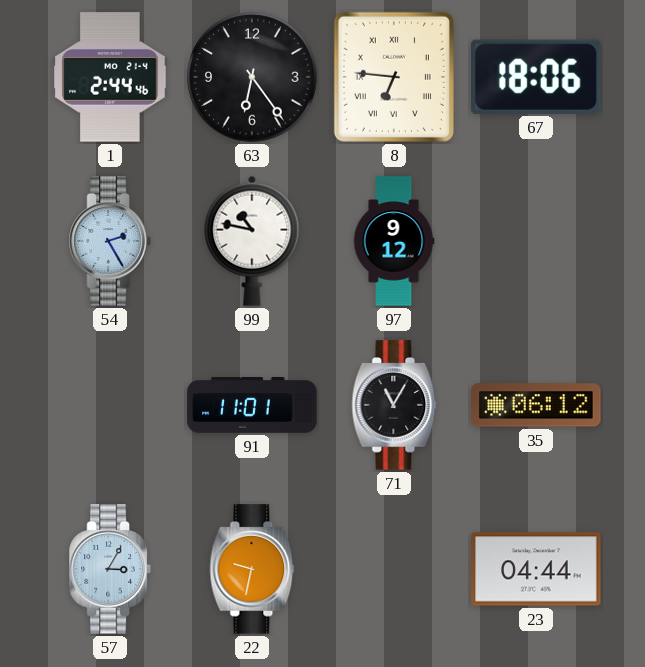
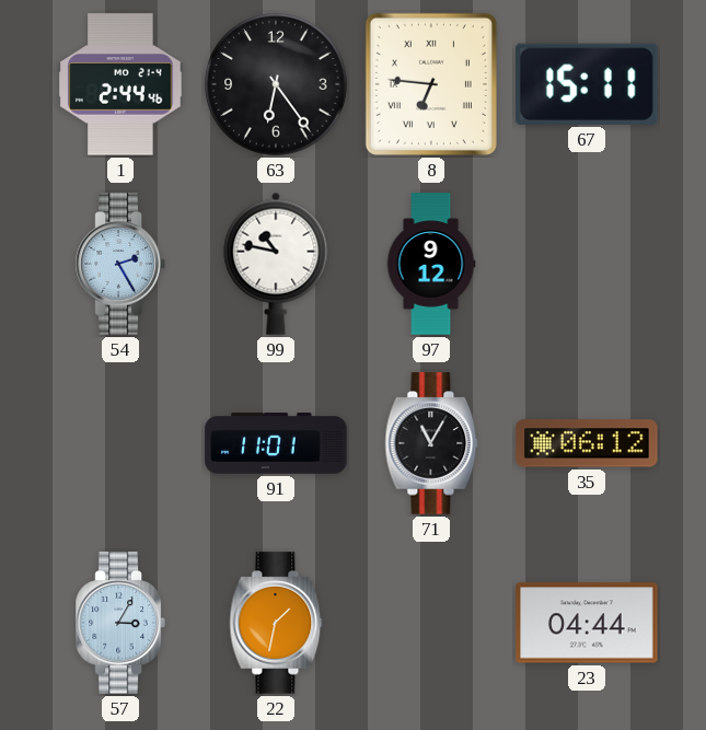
67: 18:06 -> 15:11 (588, 84)
22: 9:32 -> 1:32 (276, 623)
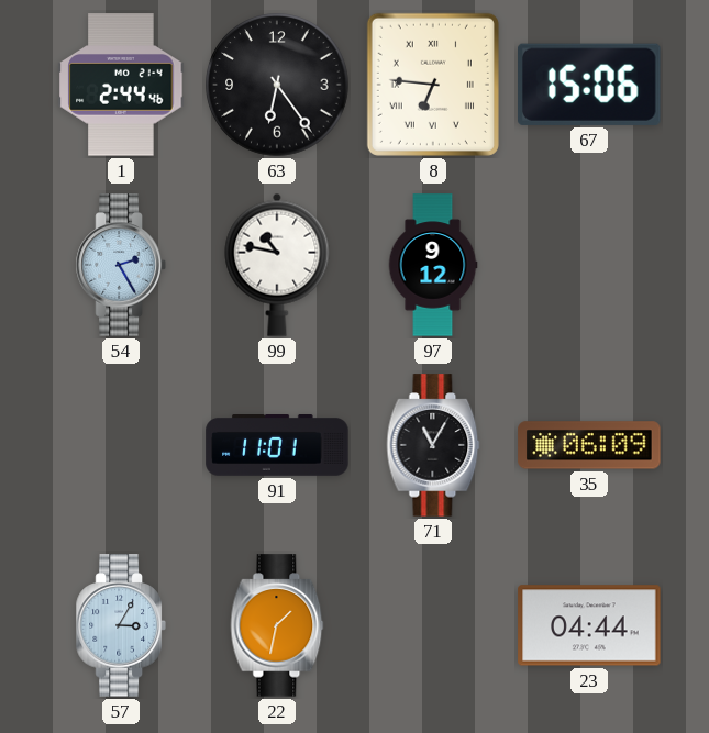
67: 15:11 -> 15:06 (590, 85)
35: 06:12 -> 06:09 (589, 445)
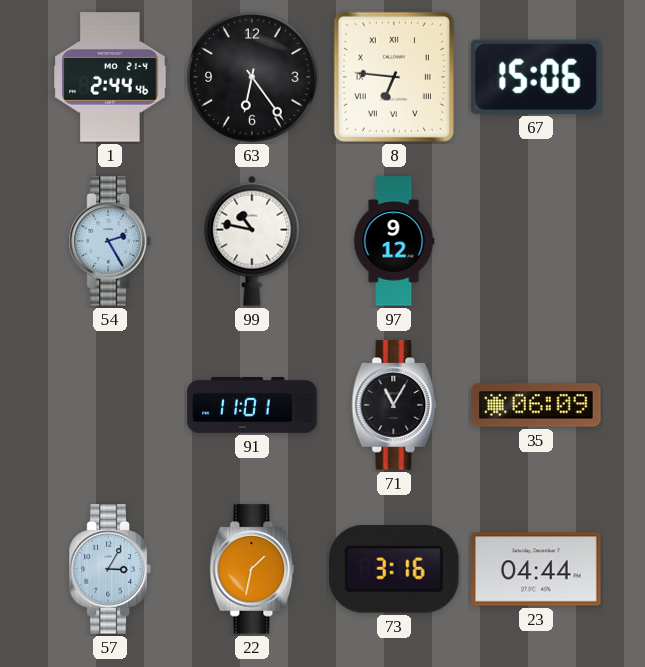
73: none -> 3:16 (394, 569)
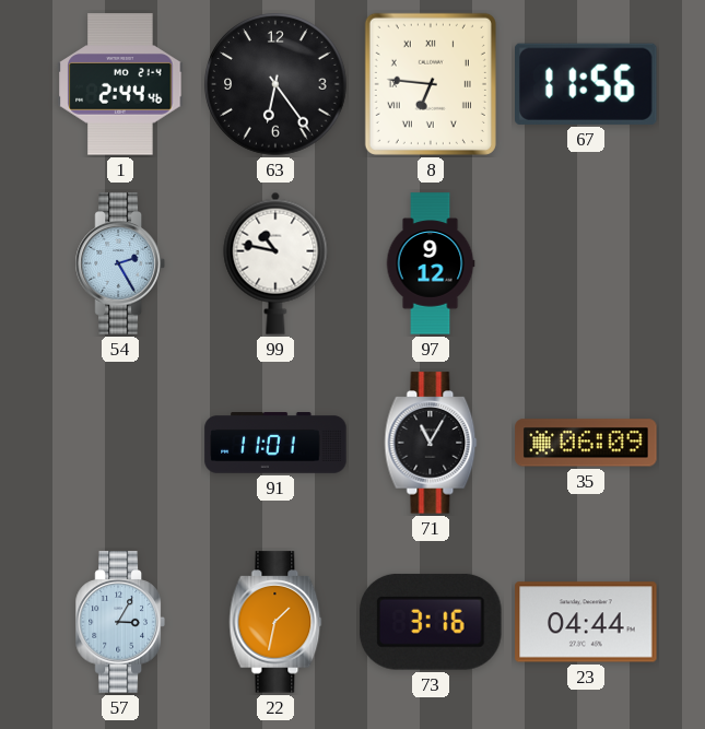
67: 15:06 -> 11:56 (587, 84)
